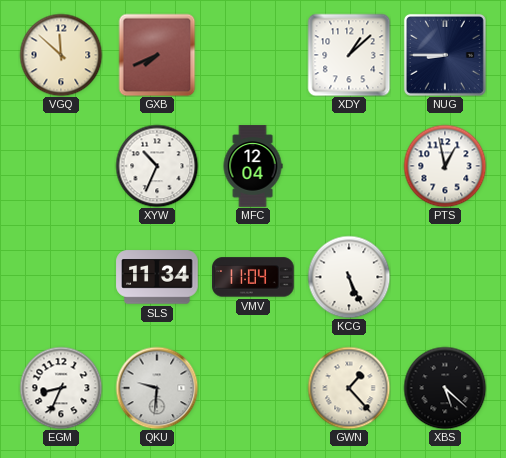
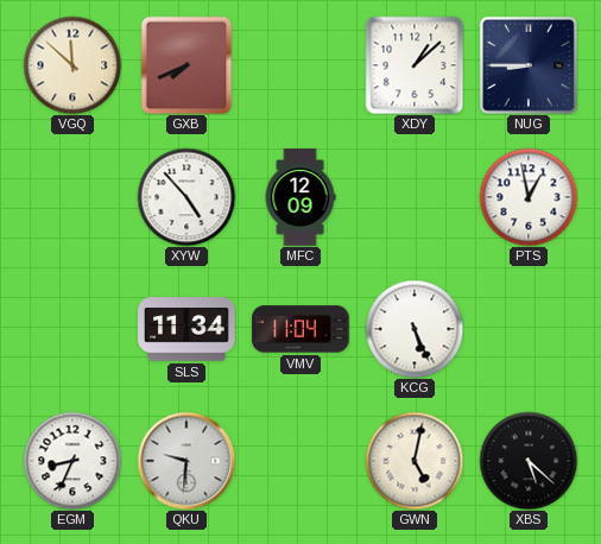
XYW: 10:34 -> 4:53 (186, 197)
MFC: 12:04 -> 12:09 (300, 197)
GWN: 1:23 -> 5:02 (415, 461)
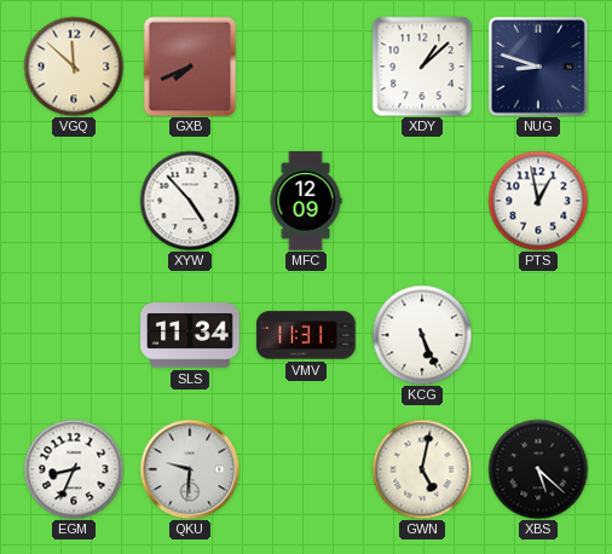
NUG: 8:45 -> 8:48 (538, 67)
VMV: 11:04 -> 11:31 (306, 335)
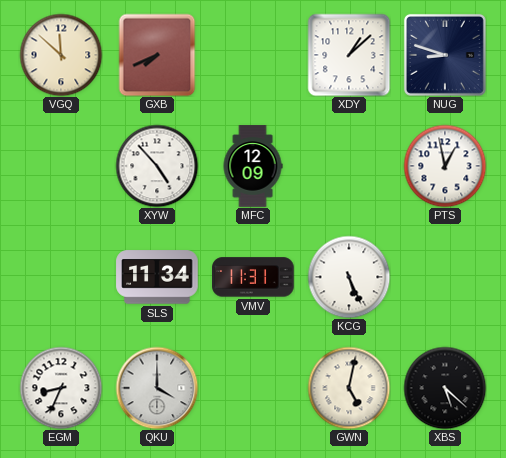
QKU: 9:31 -> 4:00 (157, 388)
